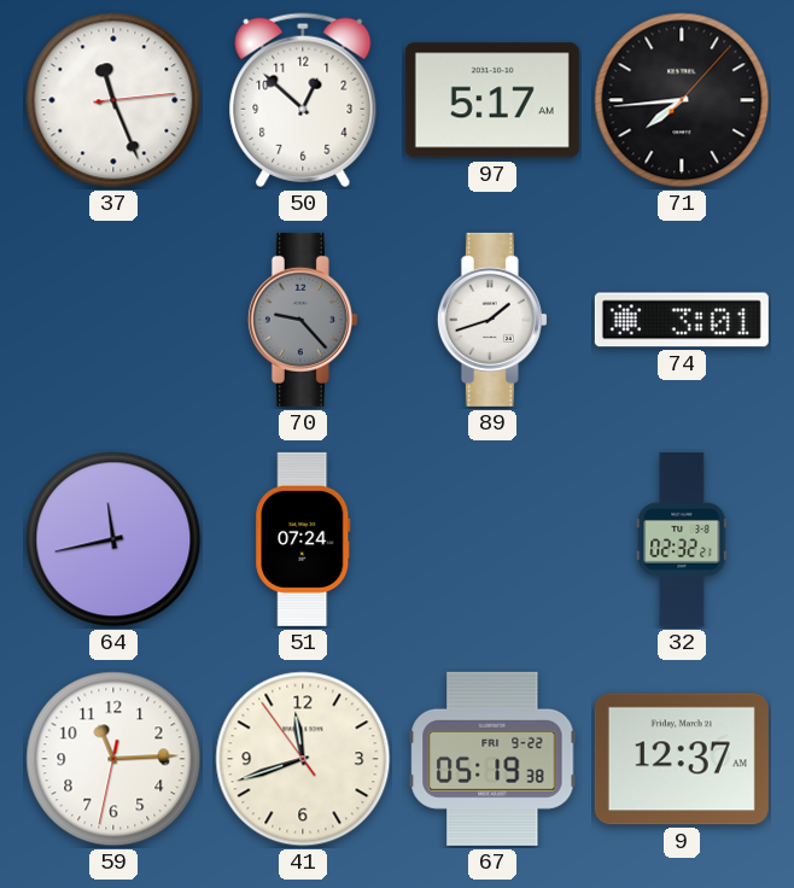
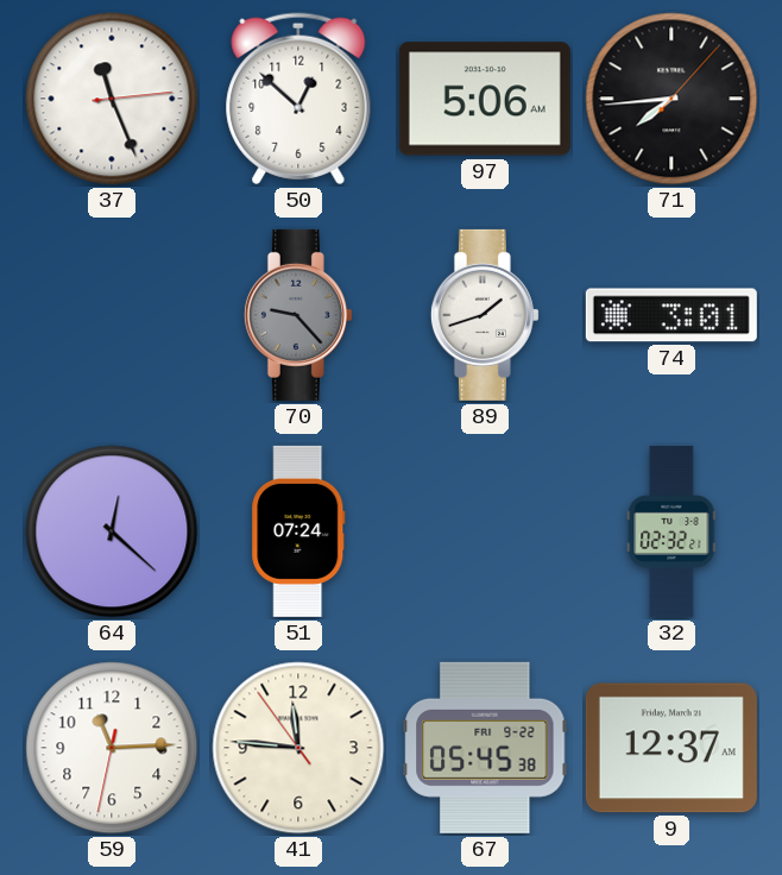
97: 5:17 -> 5:06 (485, 99)
64: 11:43 -> 12:22 (112, 531)
41: 11:41 -> 11:45 (298, 748)
67: 05:19 -> 05:45 (485, 748)
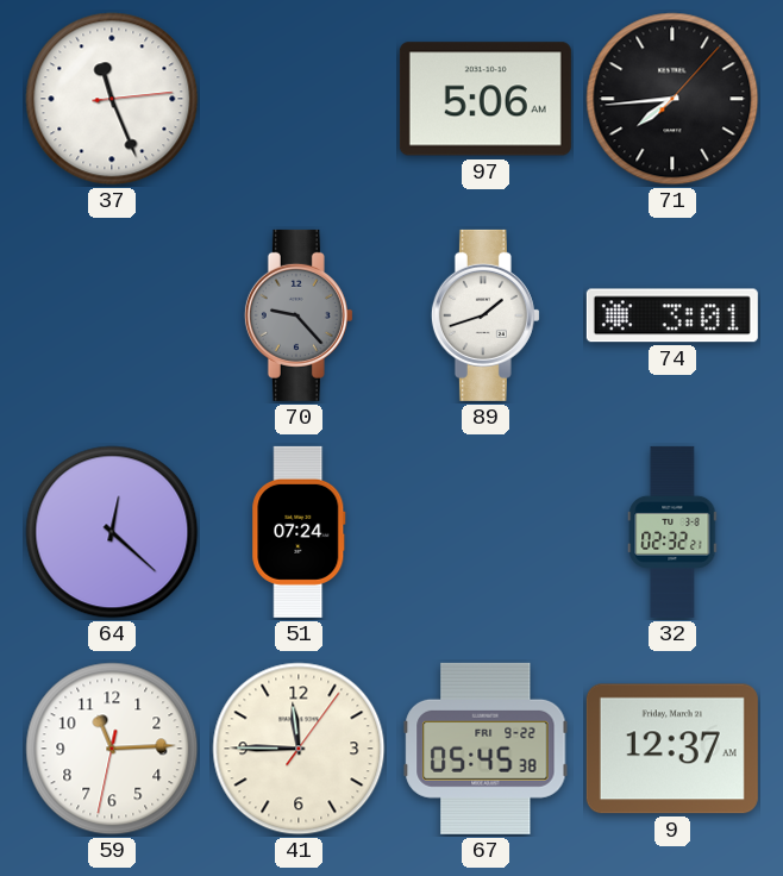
50: 12:52 -> none (298, 99)
41: 11:45:54 -> 11:45:06 (299, 749)
